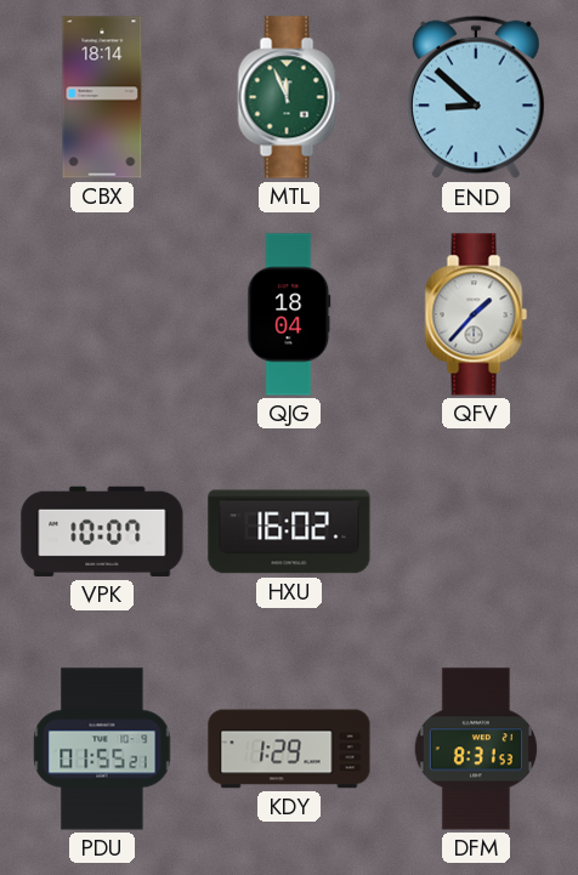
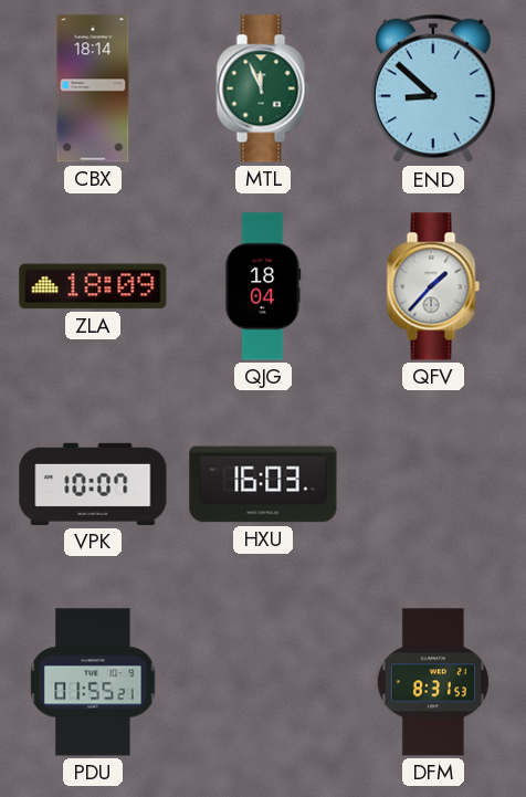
ZLA: none -> 18:09 (93, 286)
HXU: 16:02 -> 16:03 (263, 484)
KDY: 1:29 -> none (289, 749)
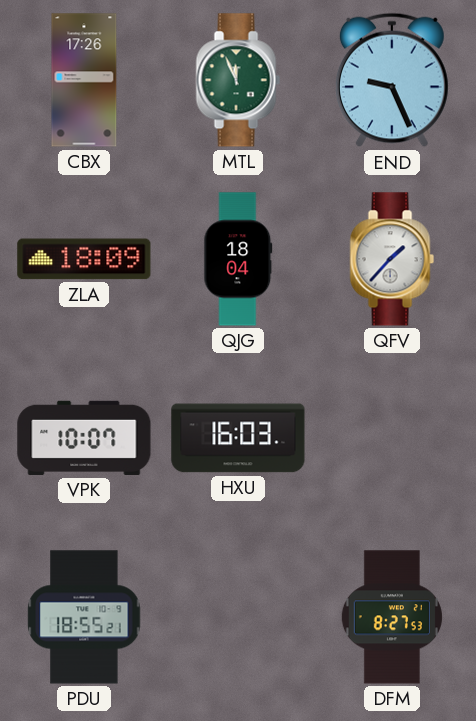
CBX: 18:14 -> 17:26 (84, 80)
END: 8:52 -> 9:26 (392, 80)
PDU: 01:55 -> 18:55 (84, 617)
DFM: 8:31 -> 8:27 (392, 617)
